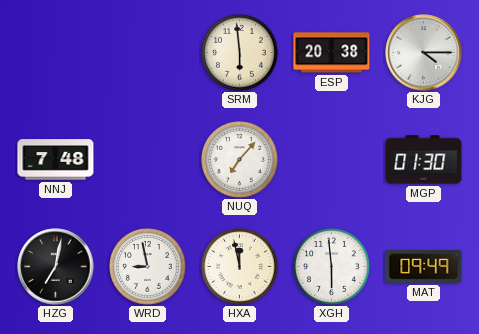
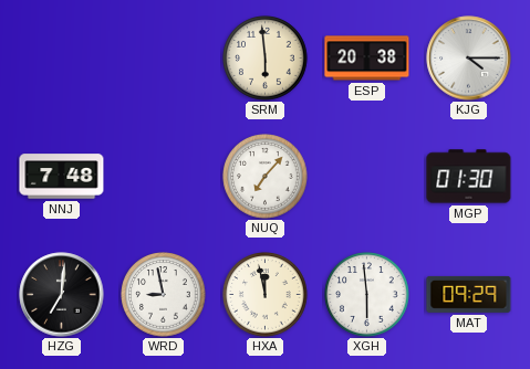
HZG: 7:02 -> 7:01 (62, 295)
MAT: 09:49 -> 09:29 (469, 294)
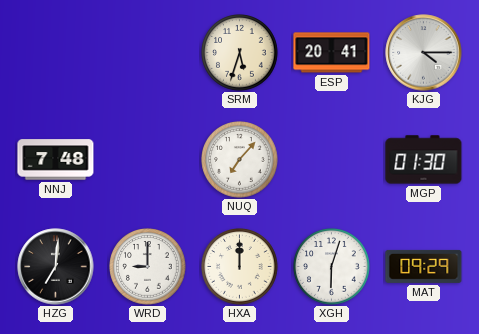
SRM: 5:59 -> 5:33 (240, 53)
ESP: 20:38 -> 20:41 (332, 53)
WRD: 8:58 -> 9:00 (148, 267)
HXA: 11:58 -> 12:00 (240, 267)
XGH: 5:59 -> 6:03 (332, 267)
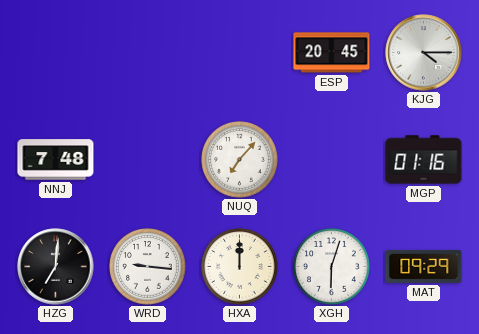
SRM: 5:33 -> none (240, 53)
ESP: 20:41 -> 20:45 (332, 53)
MGP: 01:30 -> 01:16 (424, 160)
WRD: 9:00 -> 9:16 (148, 267)
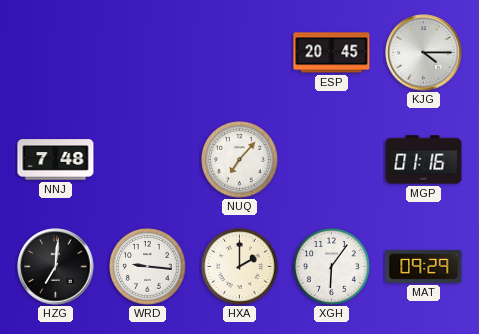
HXA: 12:00 -> 2:00 (240, 267)
XGH: 6:03 -> 6:06 (332, 267)
